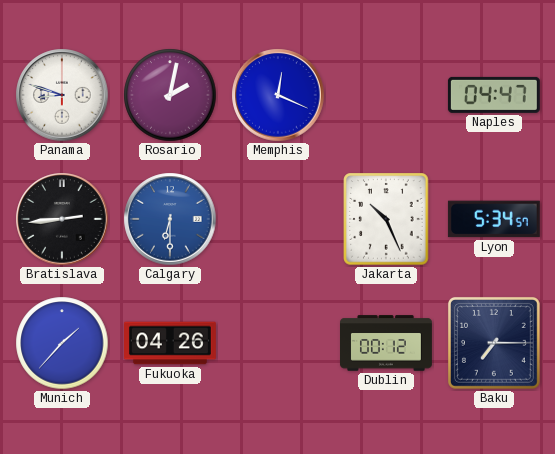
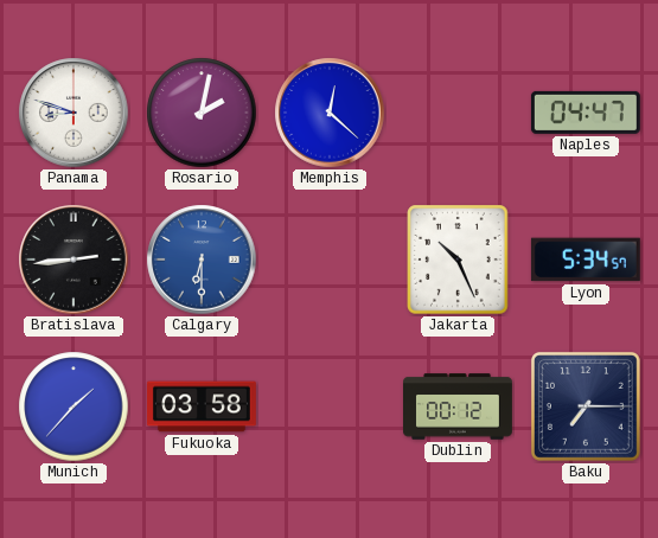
Memphis: 12:19 -> 12:22 (330, 113)
Fukuoka: 04:26 -> 03:58 (203, 406)
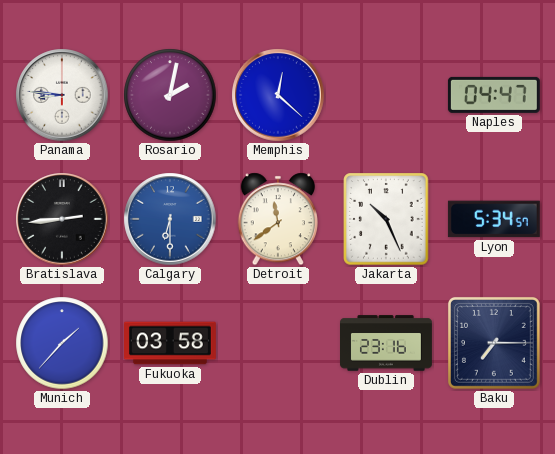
Panama: 8:48 -> 8:46 (62, 95)
Detroit: none -> 11:39 (278, 219)
Dublin: 00:12 -> 23:16 (387, 343)
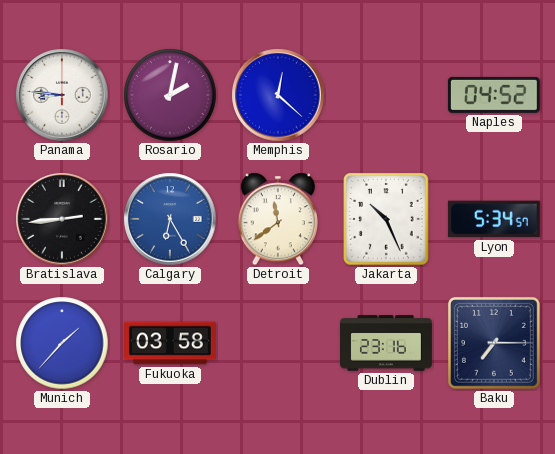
Naples: 04:47 -> 04:52 (494, 95)
Calgary: 6:30 -> 6:25 (170, 219)
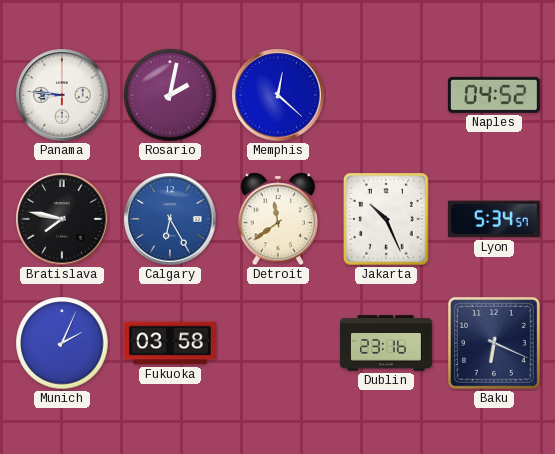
Bratislava: 2:44 -> 7:47 (62, 219)
Munich: 1:37 -> 2:04 (62, 343)
Baku: 7:15 -> 6:19 (494, 343)
